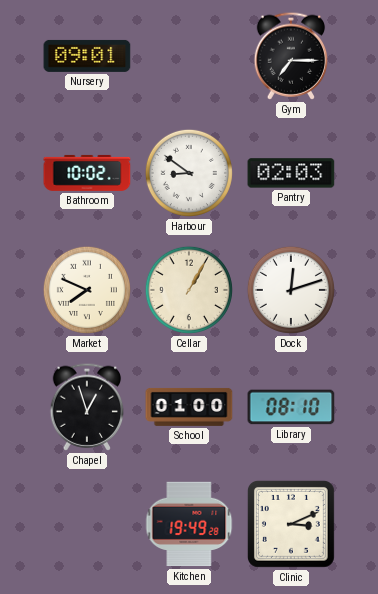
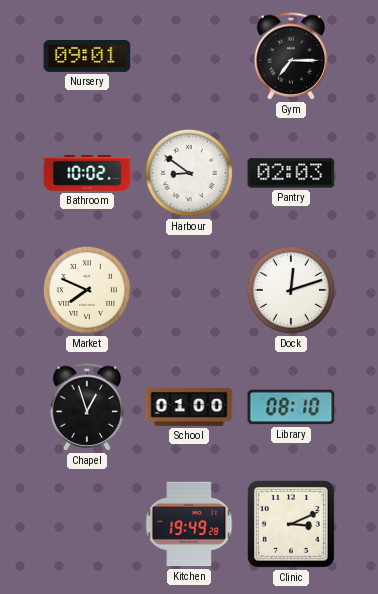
Cellar: 1:05 -> none (189, 290)
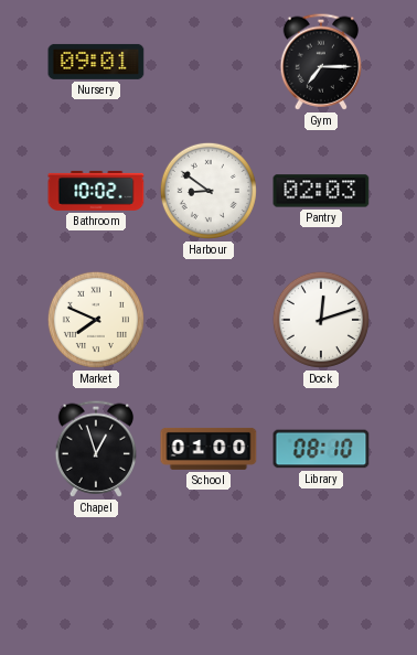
Kitchen: 19:49 -> none (189, 524)
Clinic: 3:11 -> none (291, 524)
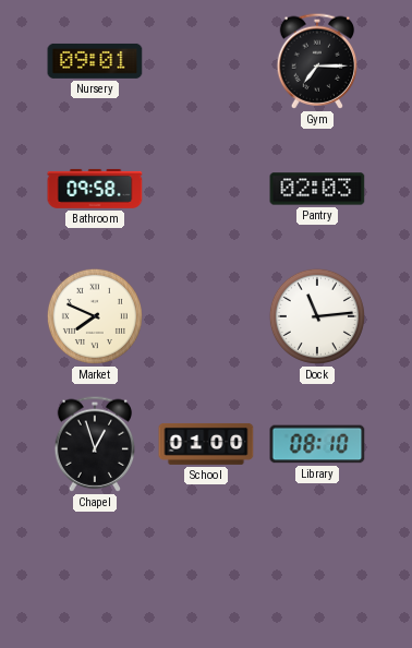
Bathroom: 10:02 -> 09:58 (95, 189)
Harbour: 8:51 -> none (209, 191)
Dock: 12:12 -> 11:14 (317, 316)
